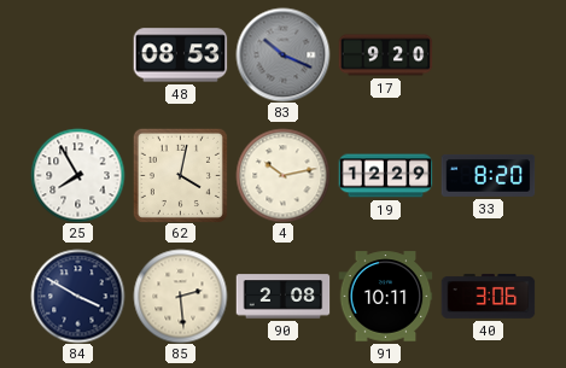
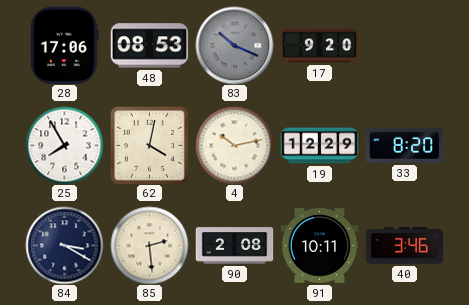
28: none -> 17:06 (65, 45)
84: 3:50 -> 3:20 (64, 245)
40: 3:06 -> 3:46 (404, 246)
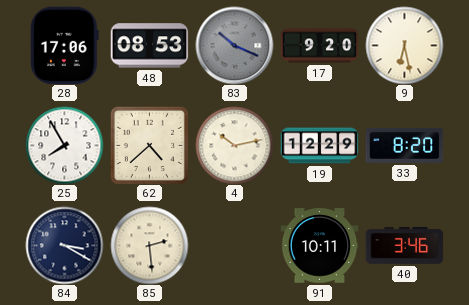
9: none -> 6:28 (404, 45)
62: 4:02 -> 4:38 (149, 145)
90: 2:08 -> none (234, 246)
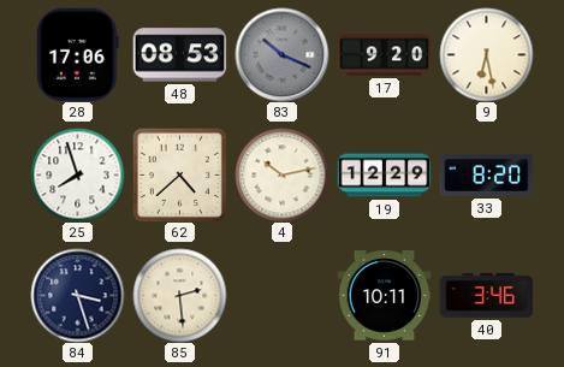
25: 7:55 -> 7:57 (77, 174)
84: 3:20 -> 3:27 (77, 295)
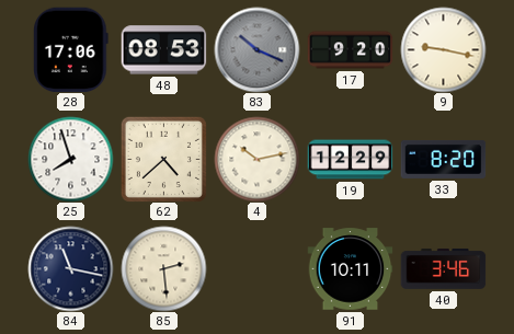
9: 6:28 -> 9:17 (443, 49)
84: 3:27 -> 11:17 (70, 268)
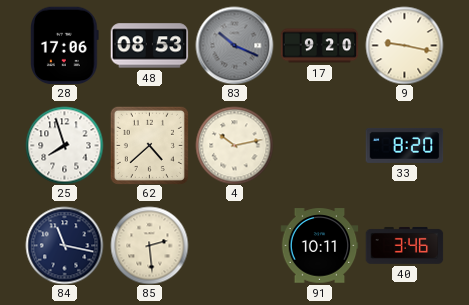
19: 12:29 -> none (350, 160)
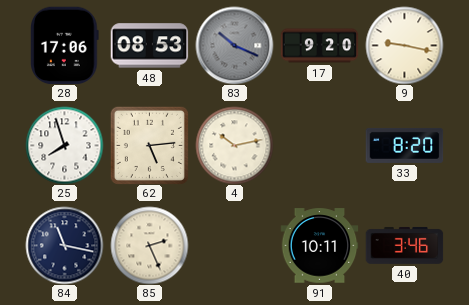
62: 4:38 -> 5:14 (149, 145)
85: 2:29 -> 2:26 (149, 245)
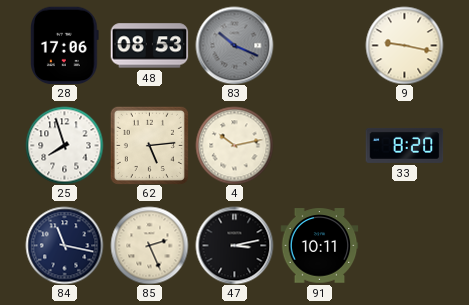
17: 9:20 -> none (319, 46)
47: none -> 3:13 (234, 245)
40: 3:46 -> none (404, 246)
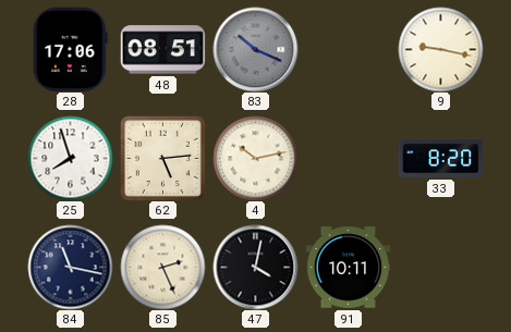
48: 08:53 -> 08:51 (162, 50)
47: 3:13 -> 4:02 (255, 267)
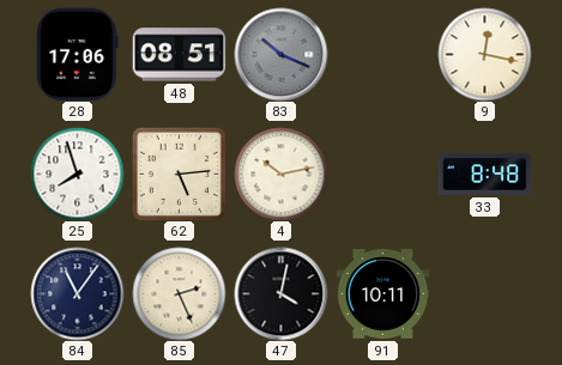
9: 9:17 -> 12:17 (484, 54)
33: 8:20 -> 8:48 (484, 174)
84: 11:17 -> 11:06 (77, 293)
